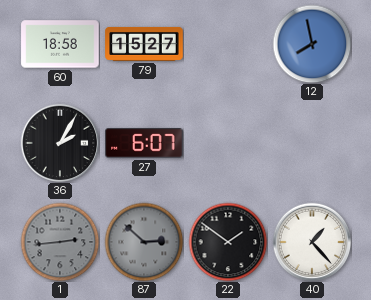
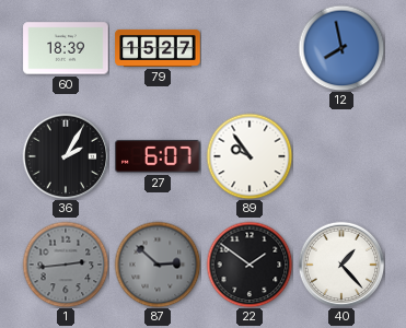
60: 18:58 -> 18:39 (66, 48)
89: none -> 9:54 (250, 156)
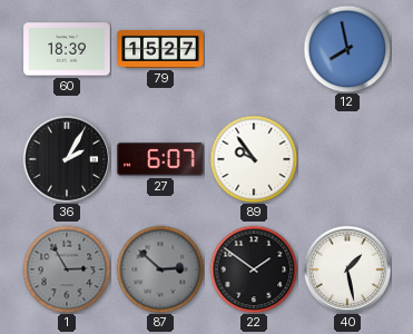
1: 2:44 -> 2:55 (67, 269)
40: 1:23 -> 1:28 (347, 269)
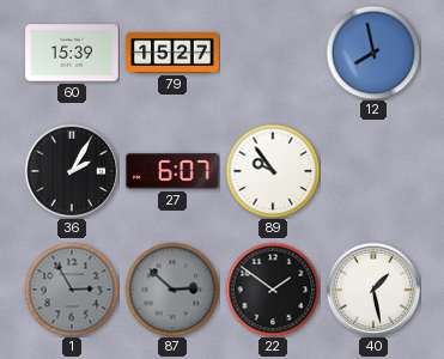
60: 18:39 -> 15:39 (72, 53)
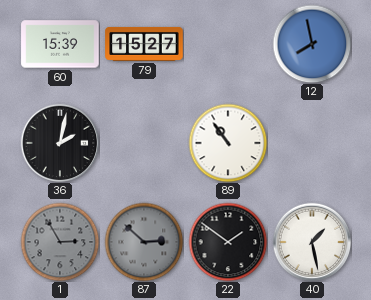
36: 2:05 -> 2:02 (60, 143)
27: 6:07 -> none (172, 171)
89: 9:54 -> 10:54 (228, 143)
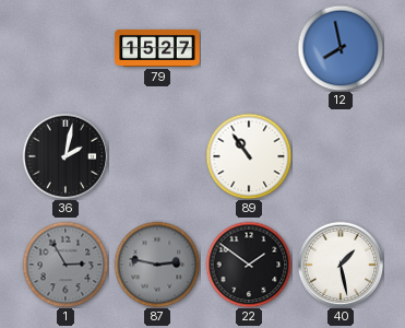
60: 15:39 -> none (60, 44)
87: 2:52 -> 2:47 (157, 265)
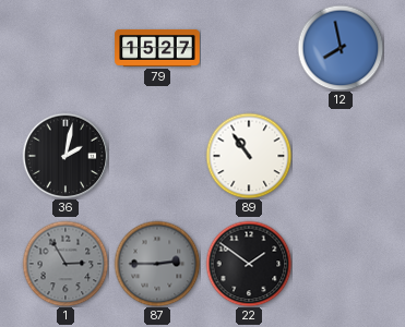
87: 2:47 -> 2:45 (157, 264)
40: 1:28 -> none (341, 265)
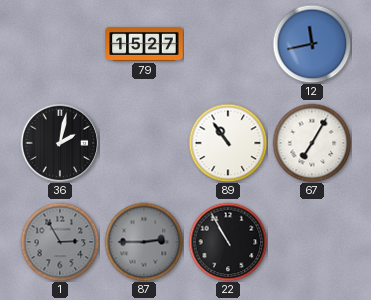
12: 7:58 -> 11:43 (312, 44)
67: none -> 7:05 (312, 143)
22: 1:51 -> 10:55 (228, 242)
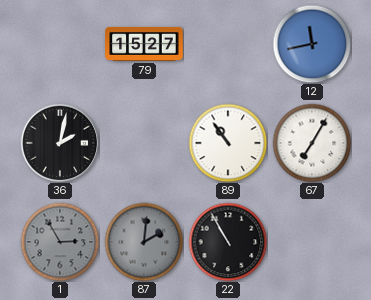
87: 2:45 -> 2:01 (144, 242)
